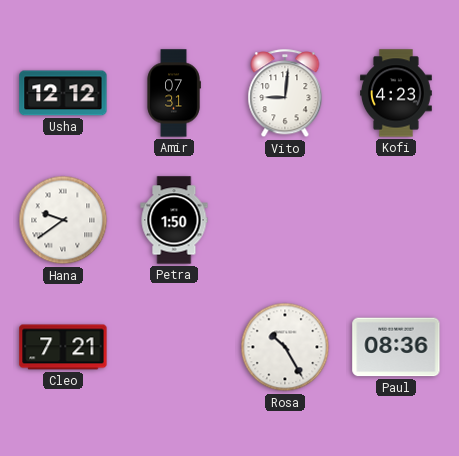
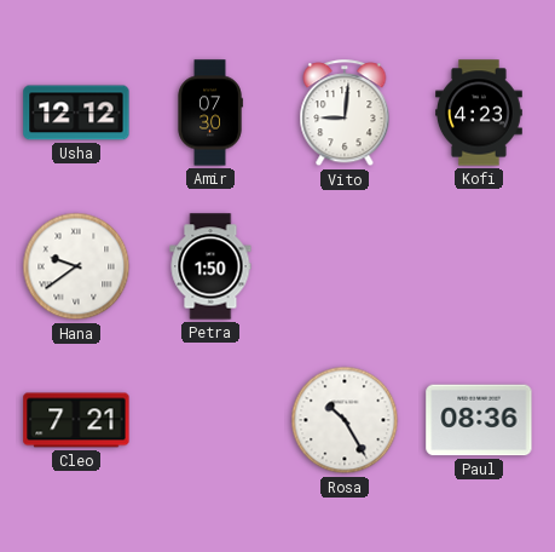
Amir: 07:31 -> 07:30 (210, 113)
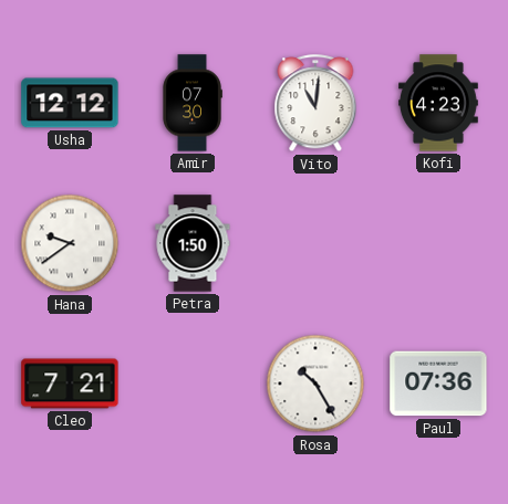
Vito: 9:01 -> 11:01 (315, 104)
Paul: 08:36 -> 07:36 (438, 384)
